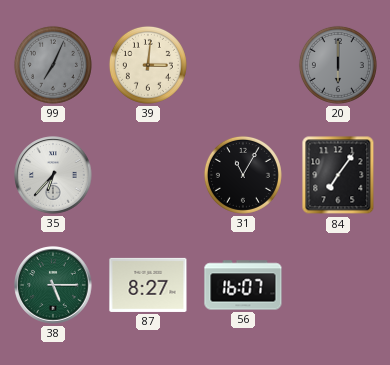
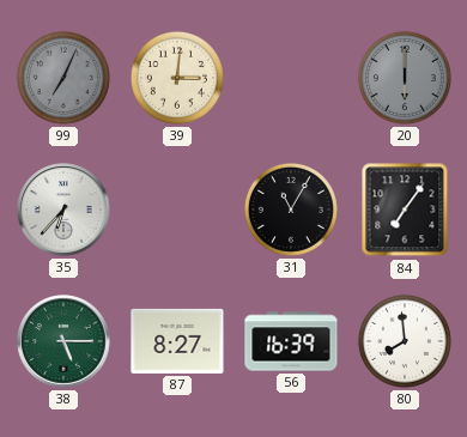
56: 16:07 -> 16:39 (291, 341)
80: none -> 7:59 (405, 341)
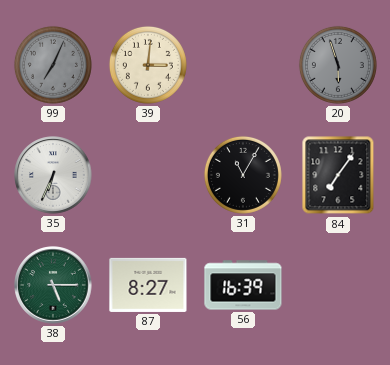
20: 6:00 -> 5:57 (338, 65)
35: 6:37 -> 6:34 (53, 175)
80: 7:59 -> none (405, 341)
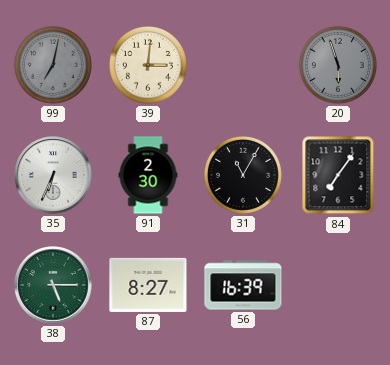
99: 7:04 -> 7:02 (53, 65)
91: none -> 2:30 (148, 175)
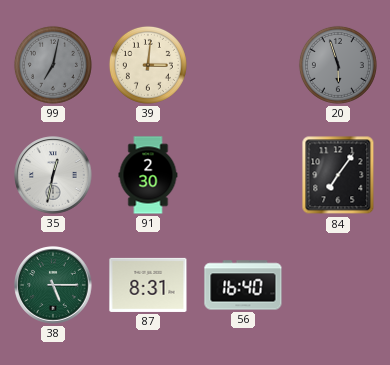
35: 6:34 -> 12:32 (53, 175)
31: 11:05 -> none (243, 175)
87: 8:27 -> 8:31 (148, 285)
56: 16:39 -> 16:40 (243, 285)
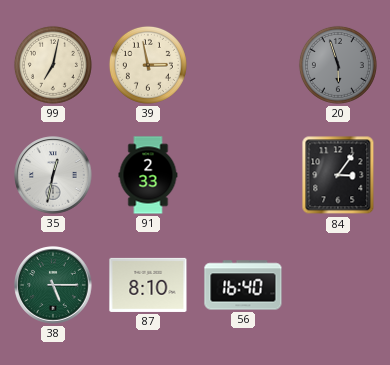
99 dial: grey -> cream (53, 65)
39: 3:01 -> 2:58 (148, 65)
91: 2:30 -> 2:33 (148, 175)
84: 7:06 -> 3:06 (338, 175)
87: 8:31 -> 8:10 (148, 285)
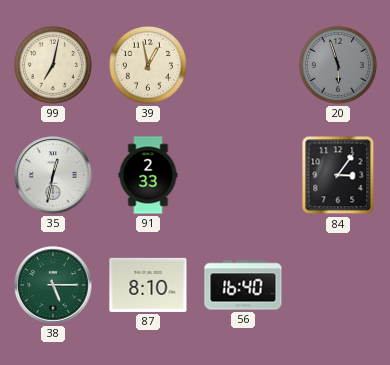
39: 2:58 -> 12:58 (148, 65)
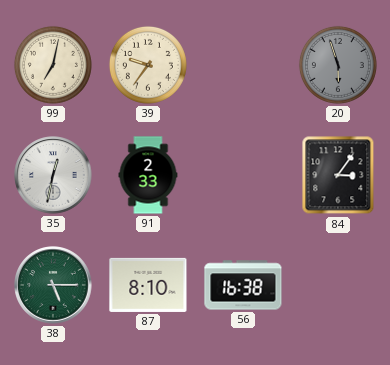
39: 12:58 -> 9:36 (148, 65)
56: 16:40 -> 16:38 (243, 285)
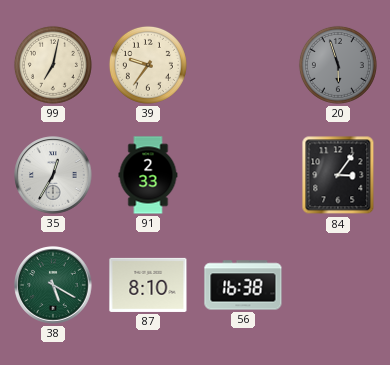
35: 12:32 -> 12:35 (53, 175)
38: 5:15 -> 5:20 (53, 285)
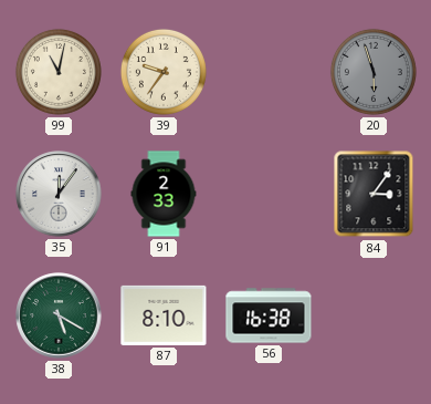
99: 7:02 -> 11:02 (59, 72)
35: 12:35 -> 12:06 (59, 194)
